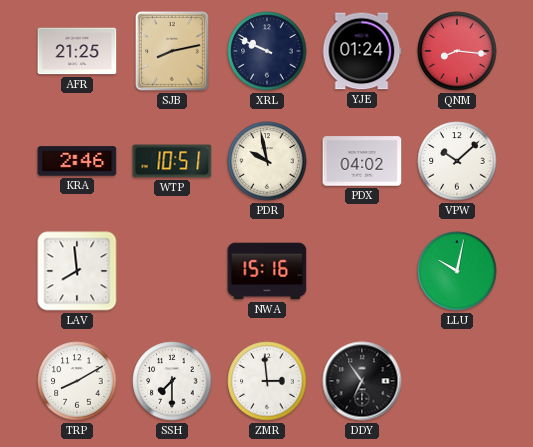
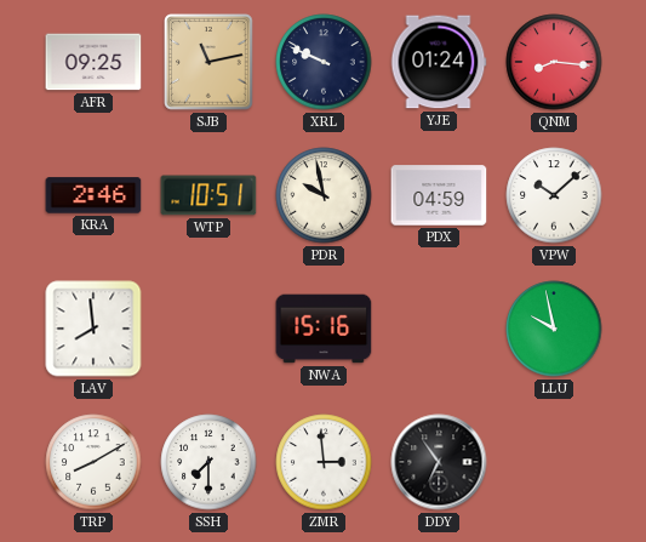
AFR: 21:25 -> 09:25 (93, 62)
SJB: 8:13 -> 11:13 (208, 62)
PDX: 04:02 -> 04:59 (439, 195)
LLU: 10:02 -> 9:58 (554, 329)
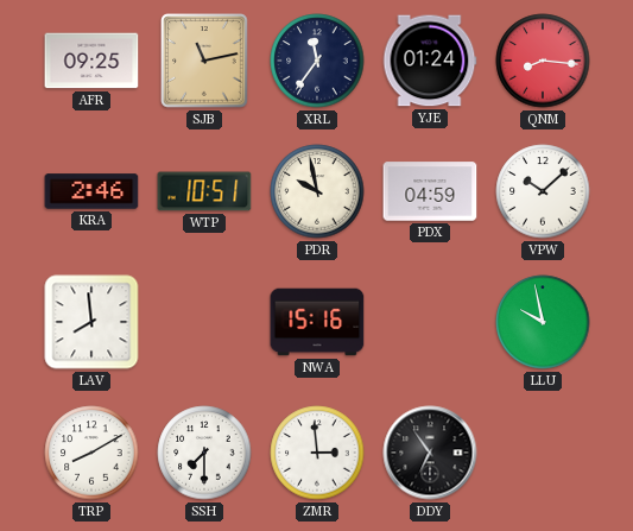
XRL: 9:49 -> 11:36 (317, 61)
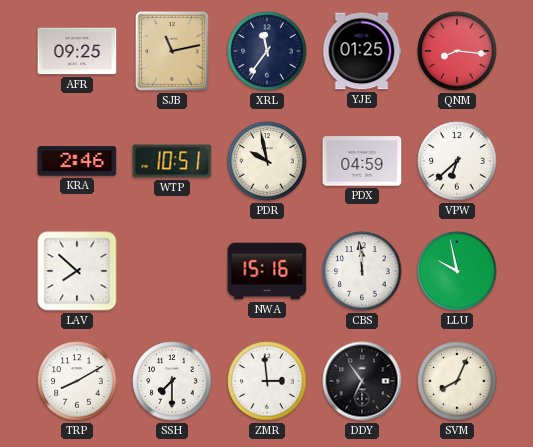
YJE: 01:24 -> 01:25 (362, 51)
VPW: 10:08 -> 6:38 (457, 161)
LAV: 7:59 -> 7:52 (77, 271)
CBS: none -> 11:59 (362, 271)
SVM: none -> 8:04 (457, 381)
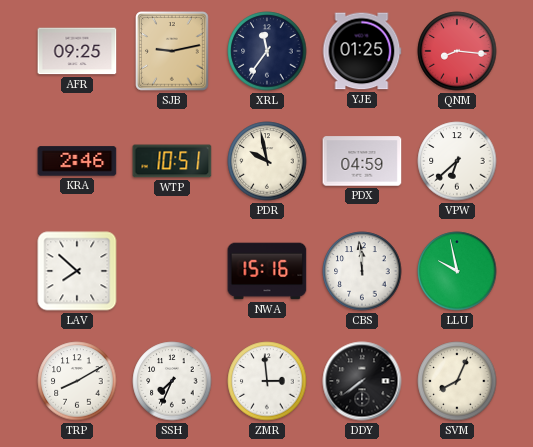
SJB: 11:13 -> 9:13 (172, 51)
SSH: 7:30 -> 7:34 (172, 381)
DDY: 6:54 -> 7:39 (362, 381)
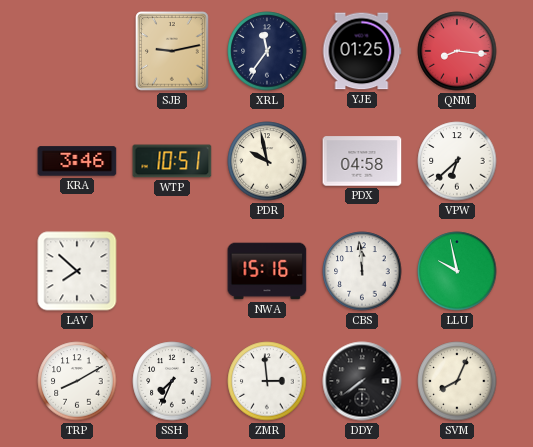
AFR: 09:25 -> none (77, 51)
KRA: 2:46 -> 3:46 (77, 161)
PDX: 04:59 -> 04:58 (362, 161)
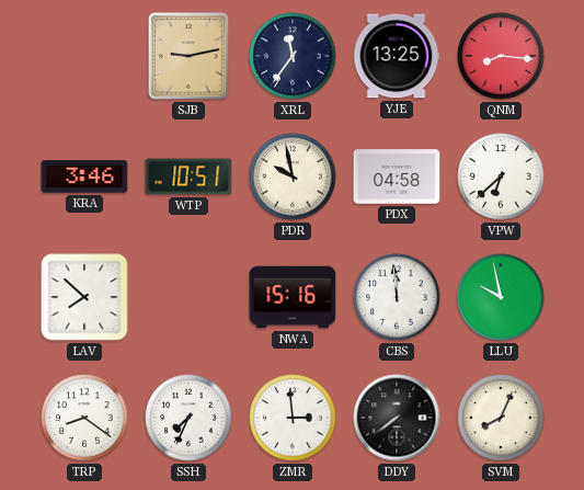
YJE: 01:25 -> 13:25 (397, 56)
TRP: 8:10 -> 8:21 (84, 418)
